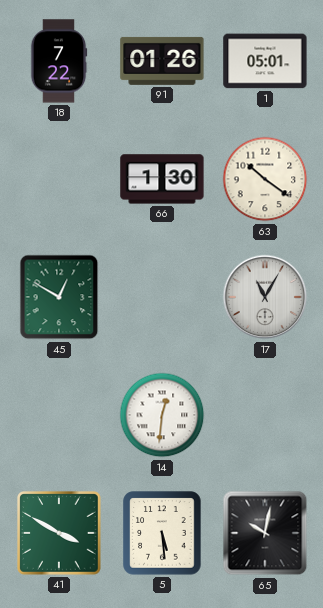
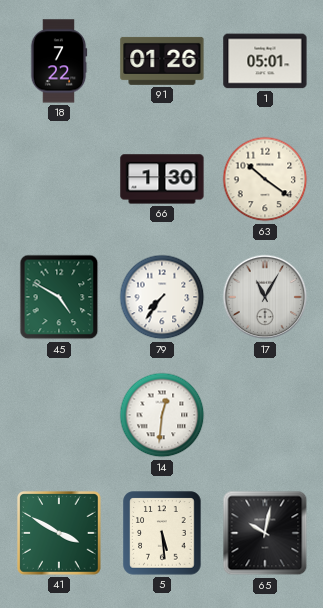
45: 12:50 -> 4:50 (59, 297)
79: none -> 7:36 (162, 297)
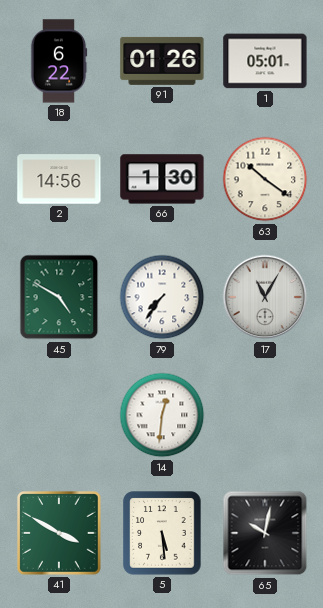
18: 7:22 -> 6:22 (59, 61)
2: none -> 14:56 (59, 179)
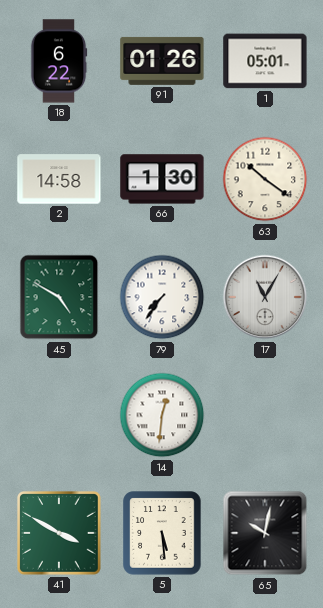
2: 14:56 -> 14:58 (59, 179)
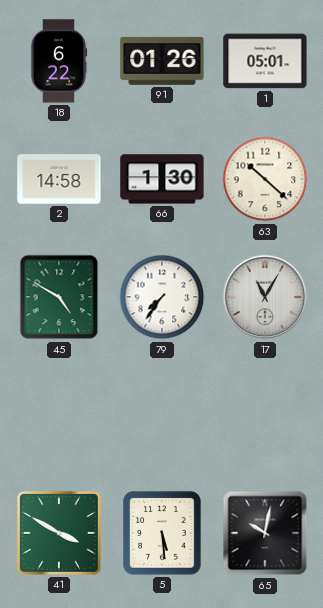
63: 10:21 -> 10:22 (265, 179)
14: 12:31 -> none (162, 415)
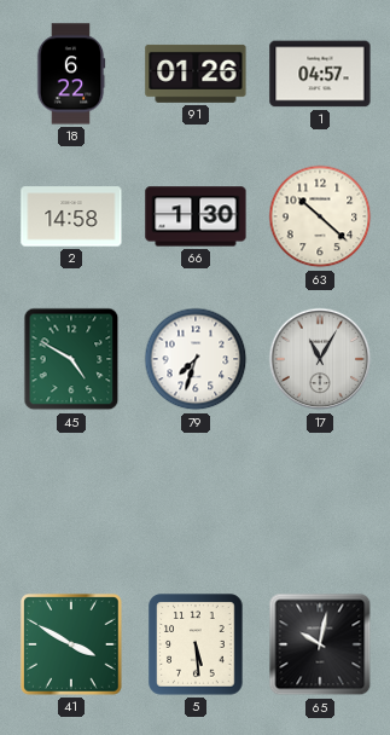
1: 05:01 -> 04:57 (320, 74)
79: 7:36 -> 7:33 (196, 359)
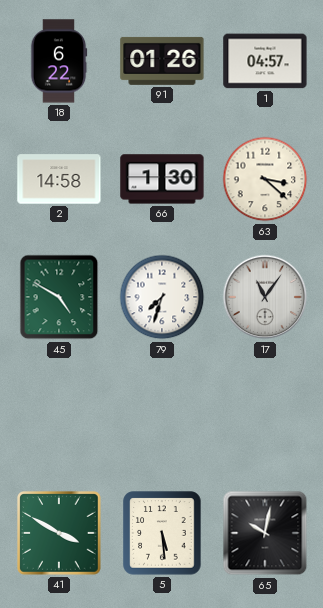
63: 10:22 -> 3:22 (265, 179)
17: 11:05 -> 11:06 (265, 297)
